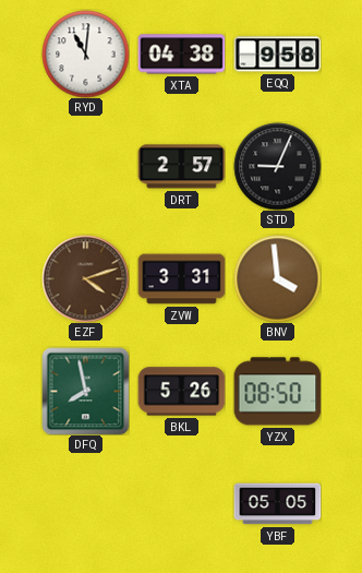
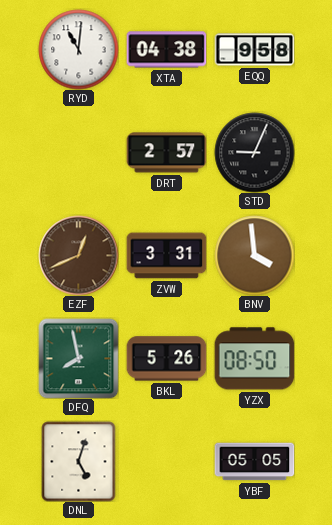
EZF: 4:12 -> 12:41 (78, 255)
DNL: none -> 5:03 (79, 461)
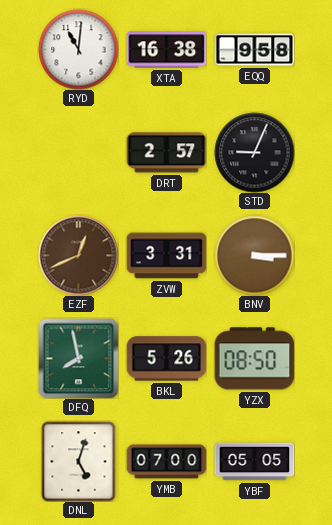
XTA: 04:38 -> 16:38 (166, 50)
BNV: 3:59 -> 3:15 (254, 255)
YMB: none -> 07:00 (166, 462)
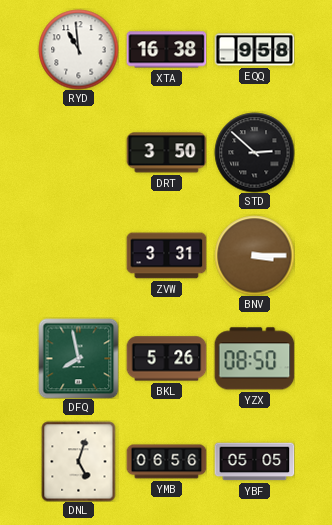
RYD: 11:01 -> 10:59 (78, 49)
DRT: 2:57 -> 3:50 (166, 153)
STD: 9:04 -> 2:52 (254, 152)
EZF: 12:41 -> none (78, 255)
YMB: 07:00 -> 06:56 (166, 462)
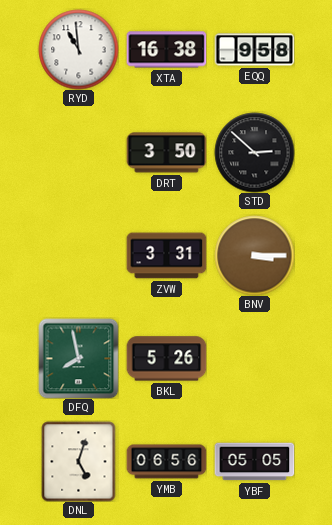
YZX: 08:50 -> none (254, 359)
